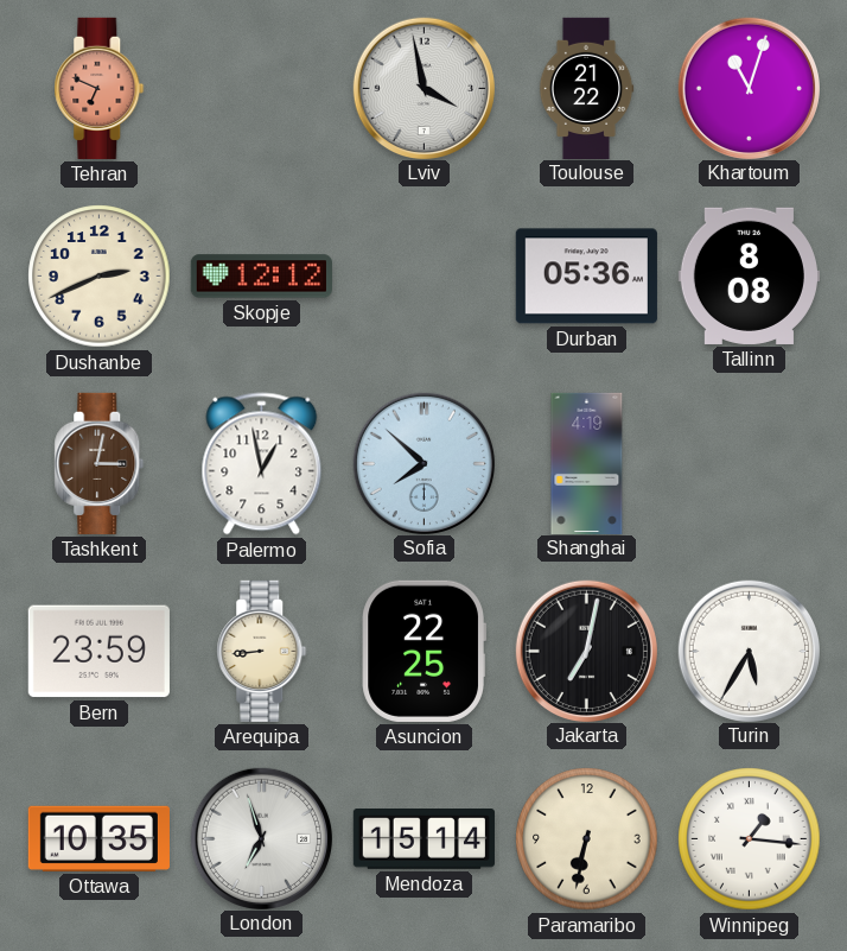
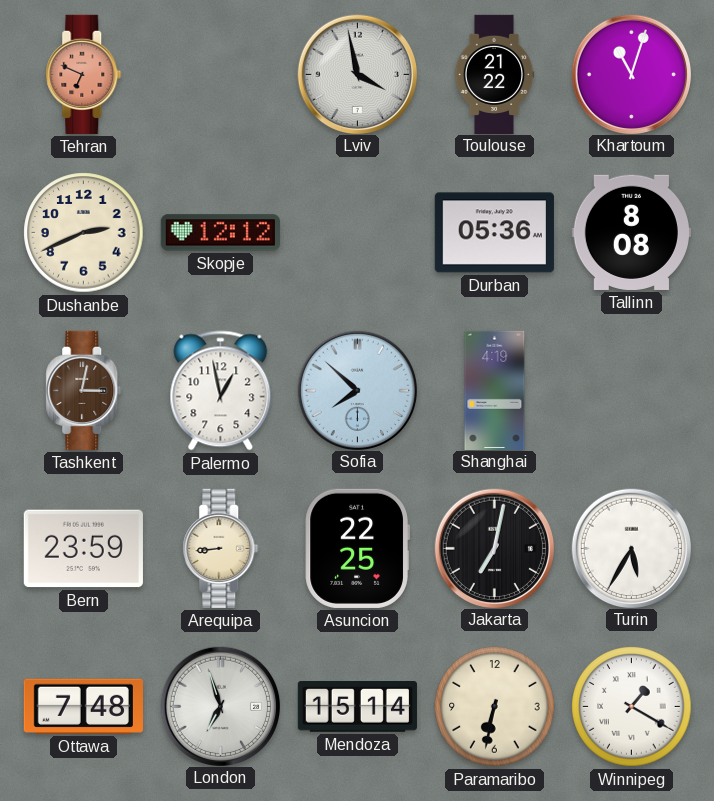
Ottawa: 10:35 -> 7:48 (83, 706)
Winnipeg: 1:16 -> 1:20 (632, 707)
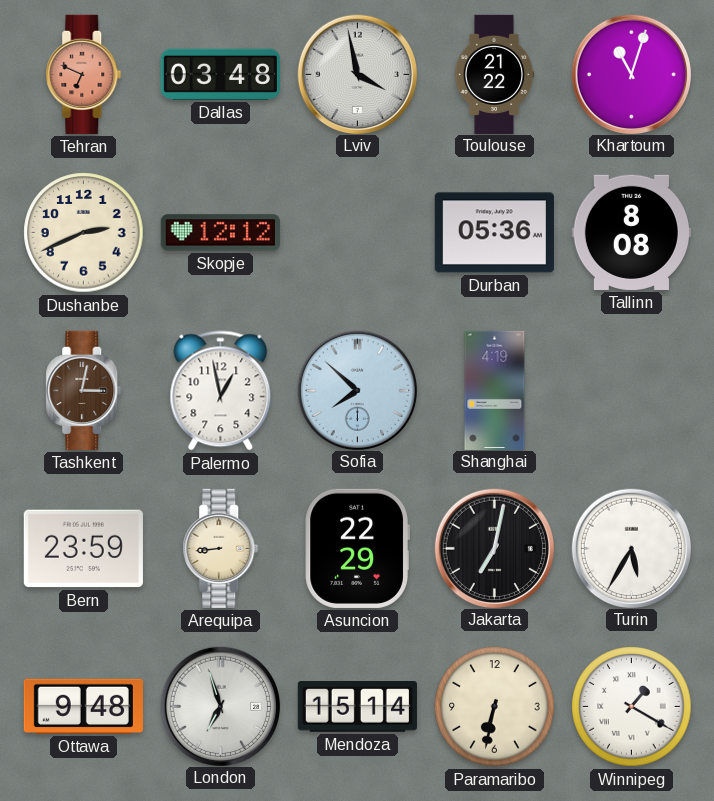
Dallas: none -> 03:48 (220, 74)
Asuncion: 22:25 -> 22:29 (357, 548)
Ottawa: 7:48 -> 9:48 (83, 706)
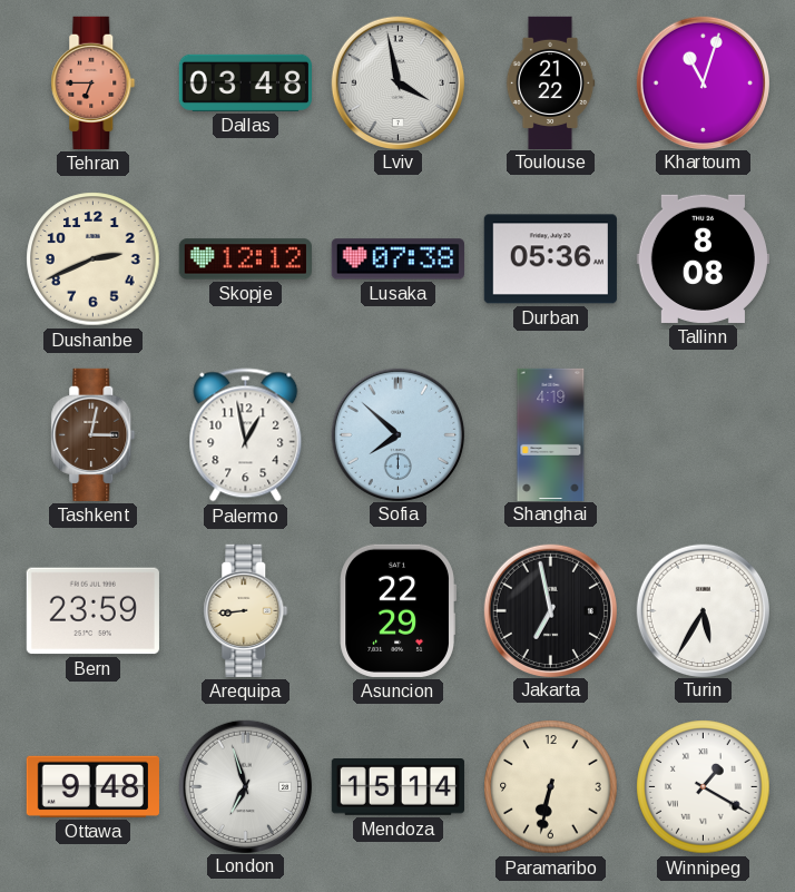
Tehran: 6:49 -> 6:45 (94, 82)
Lusaka: none -> 07:38 (397, 259)
Jakarta: 7:02 -> 6:58 (550, 610)
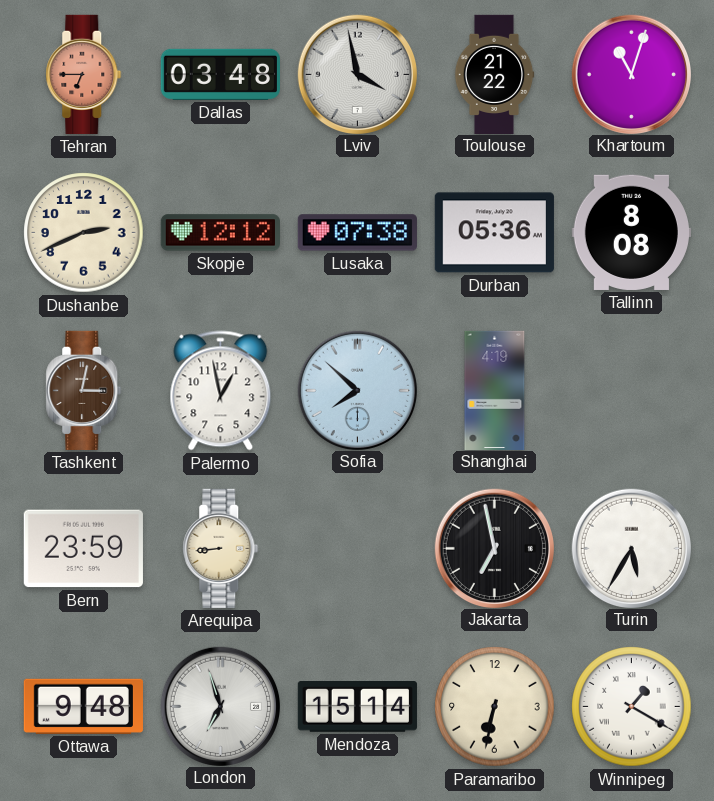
Asuncion: 22:29 -> none (397, 610)
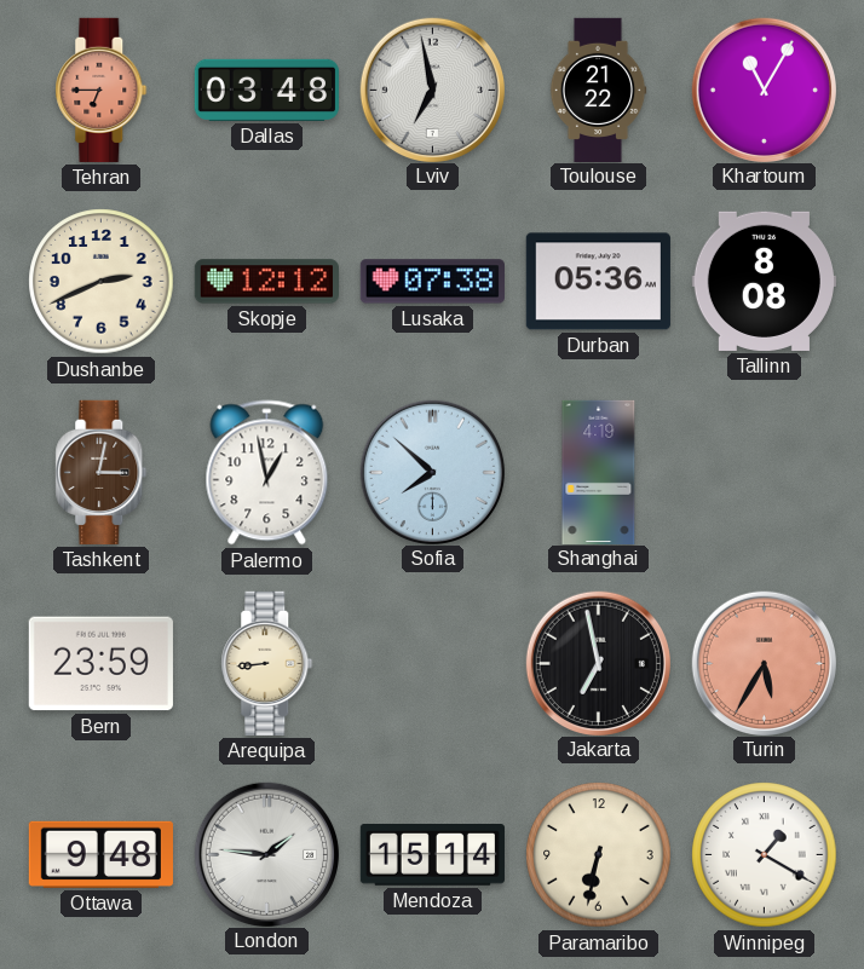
Lviv: 3:58 -> 6:58 (432, 90)
Khartoum: 11:03 -> 11:05 (764, 90)
Turin dial: white -> salmon (764, 663)
London: 6:57 -> 1:46 (266, 854)
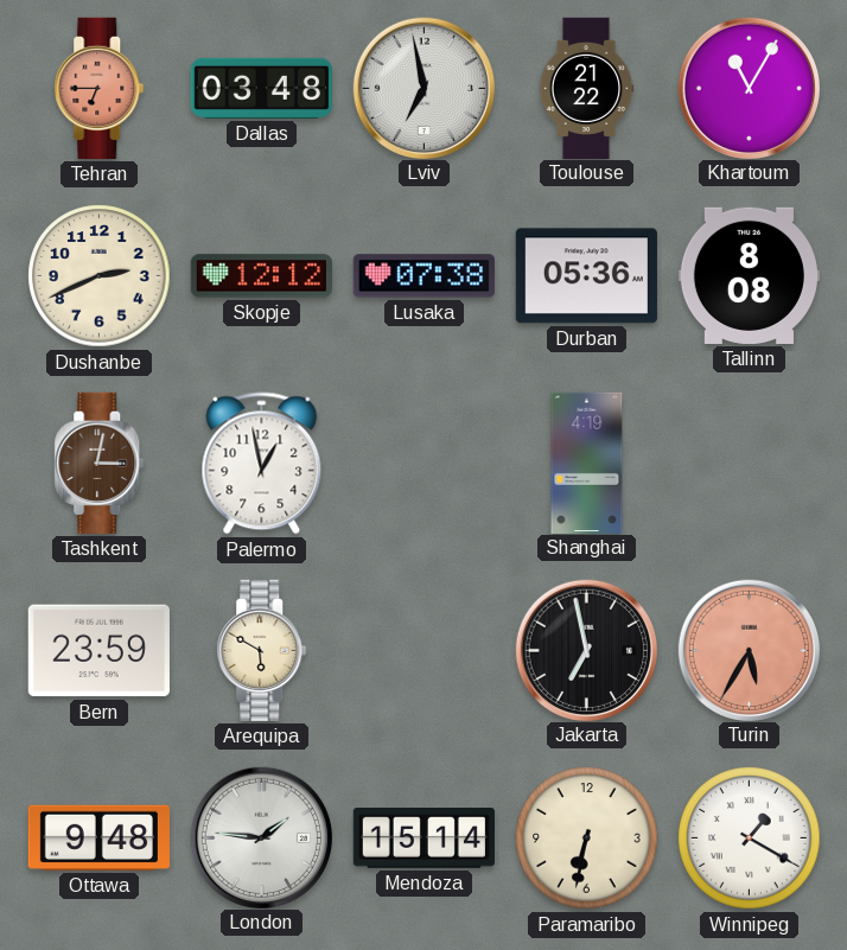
Sofia: 7:52 -> none (432, 472)
Arequipa: 8:44 -> 5:50 (262, 650)
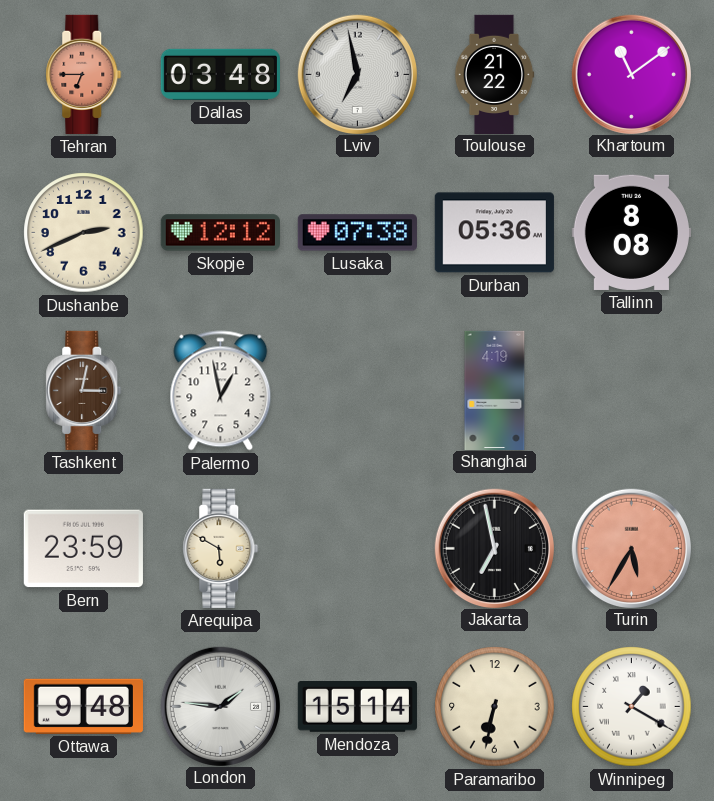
Khartoum: 11:05 -> 11:09 (631, 74)
